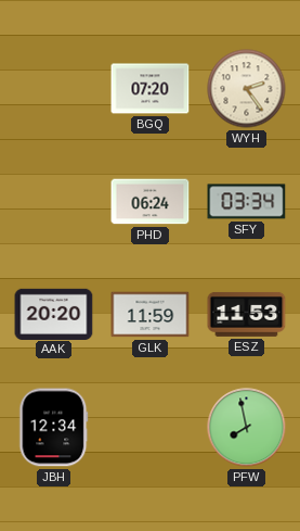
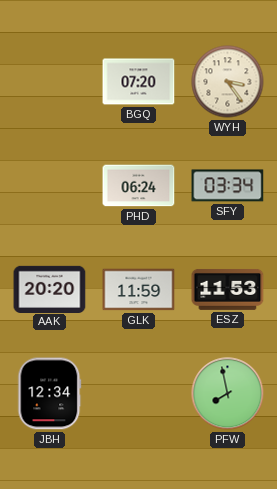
WYH: 2:24 -> 3:24 (228, 82)
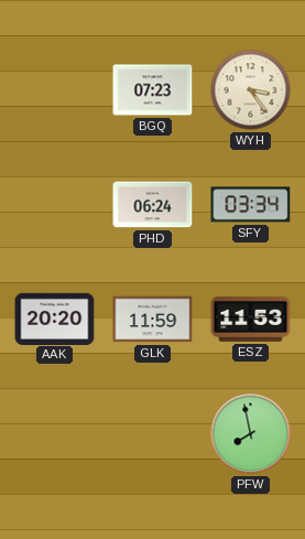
BGQ: 07:20 -> 07:23 (153, 90)
JBH: 12:34 -> none (50, 394)
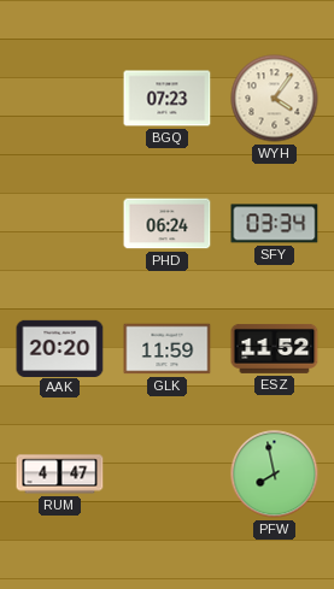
WYH: 3:24 -> 4:06 (275, 99)
ESZ: 11:53 -> 11:52 (275, 349)
RUM: none -> 4:47 (60, 475)
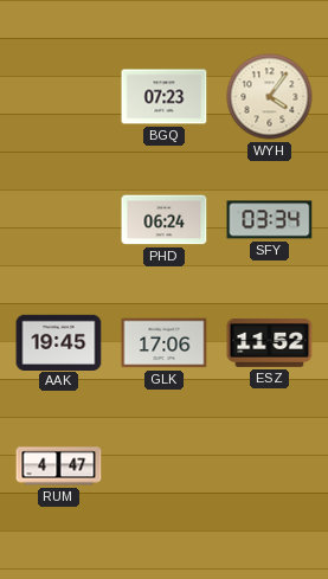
AAK: 20:20 -> 19:45 (59, 342)
GLK: 11:59 -> 17:06 (165, 343)
PFW: 7:58 -> none (275, 475)
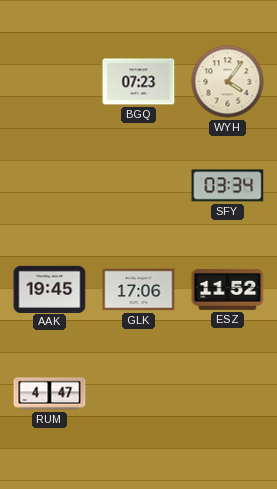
PHD: 06:24 -> none (165, 220)
